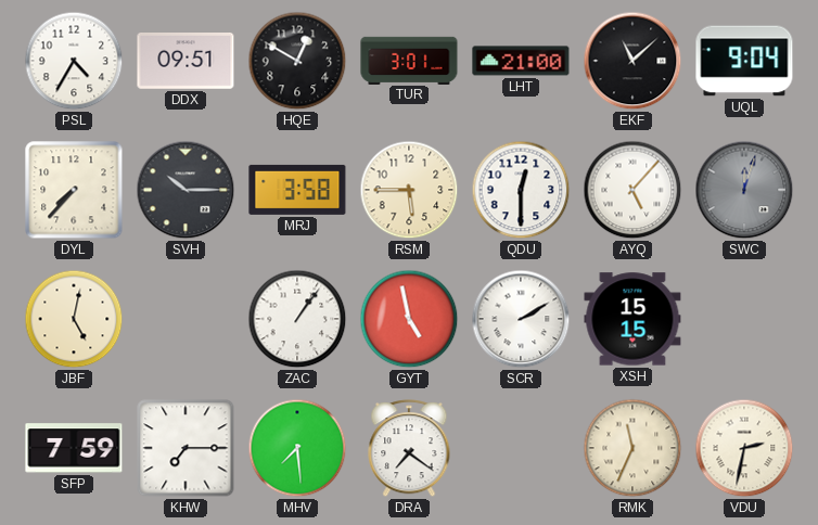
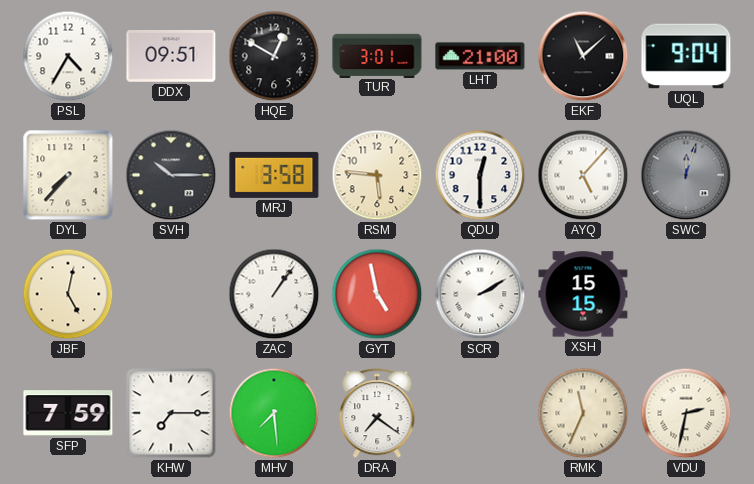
RSM: 5:45 -> 5:46 (377, 175)
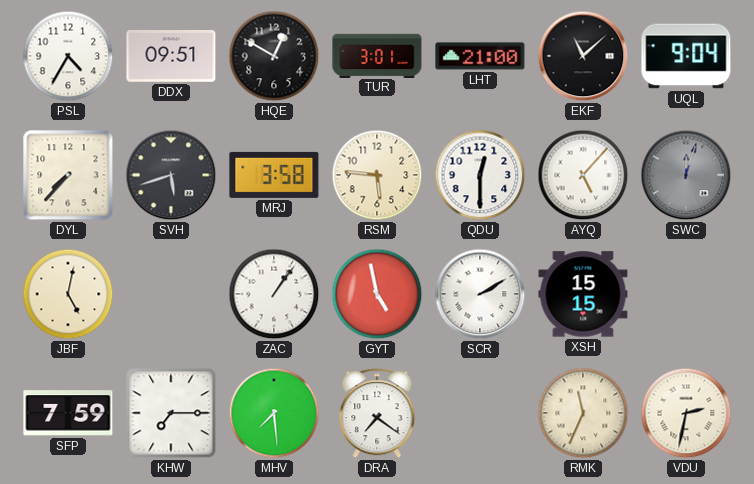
SVH: 10:15 -> 5:42 (171, 175)
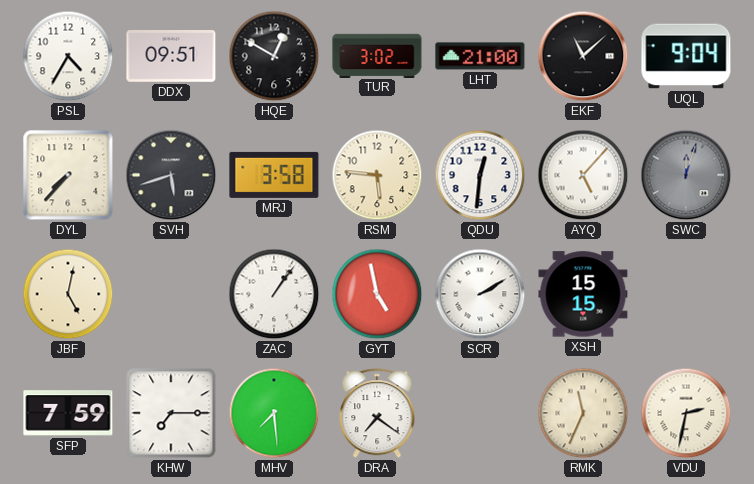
TUR: 3:01 -> 3:02 (377, 55)
QDU: 12:30 -> 12:31 (480, 175)
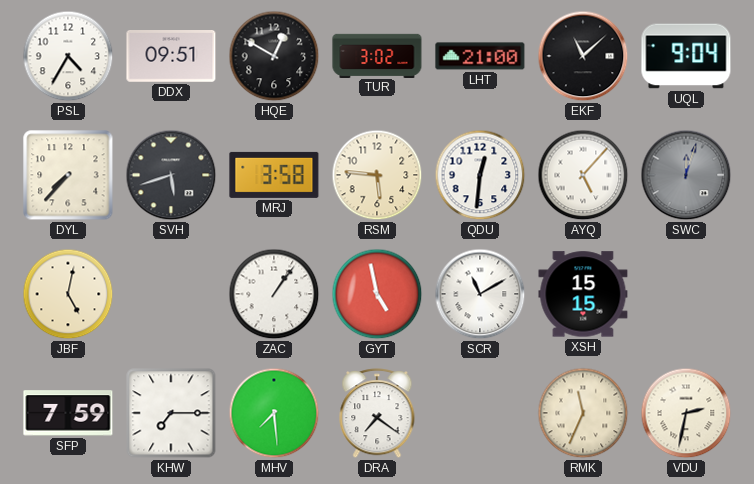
SCR: 2:10 -> 11:10 (480, 294)
